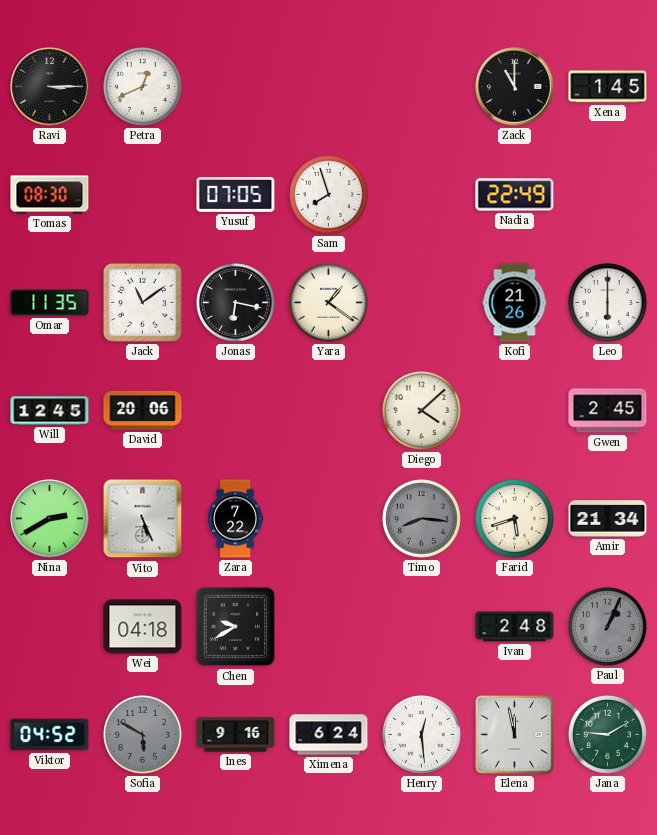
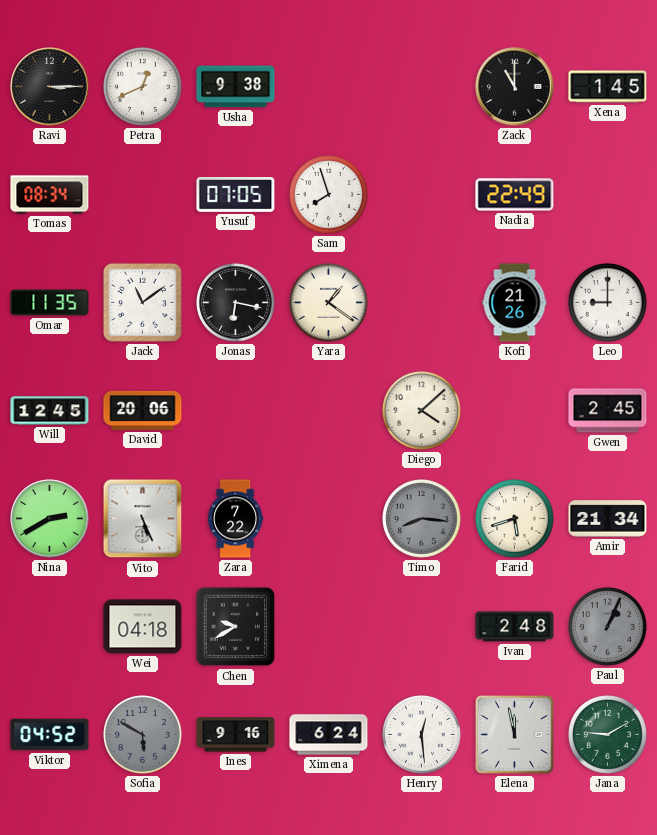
Usha: none -> 9:38 (236, 87)
Tomas: 08:30 -> 08:34 (50, 195)
Leo: 6:00 -> 9:00 (608, 303)
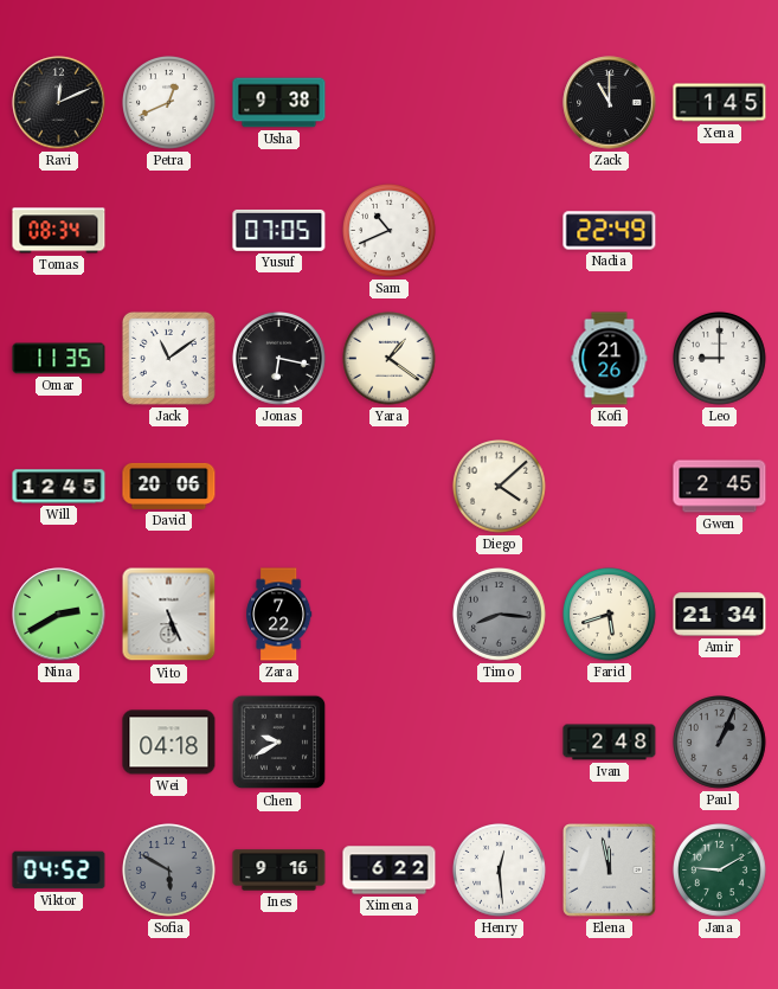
Ravi: 3:15 -> 12:11 (59, 103)
Sam: 7:57 -> 10:41 (390, 231)
Ximena: 6:24 -> 6:22 (390, 871)
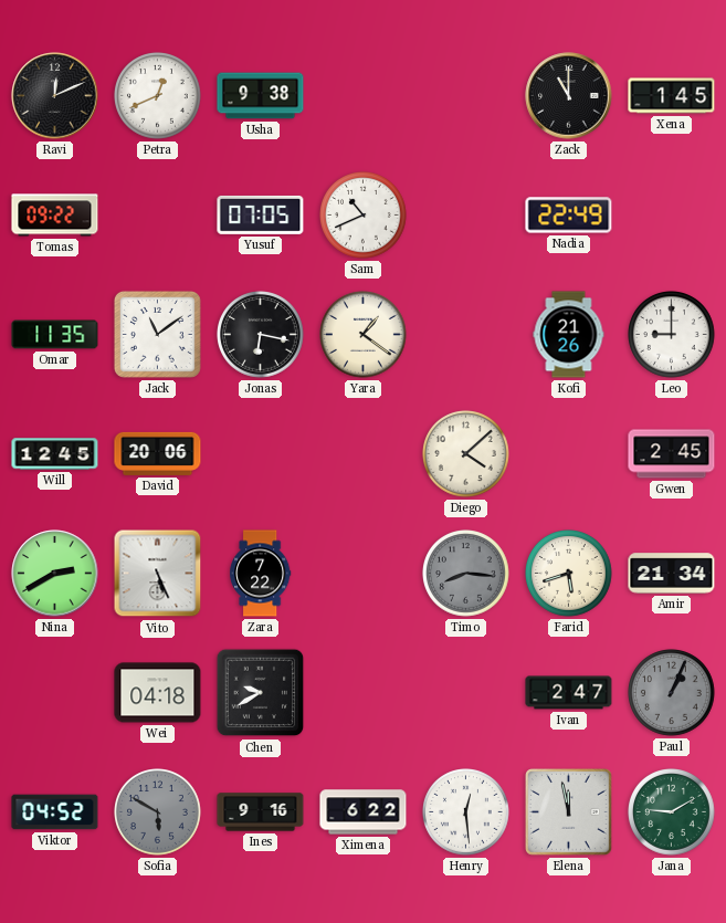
Tomas: 08:34 -> 09:22 (55, 216)
Ivan: 2:48 -> 2:47 (569, 693)
